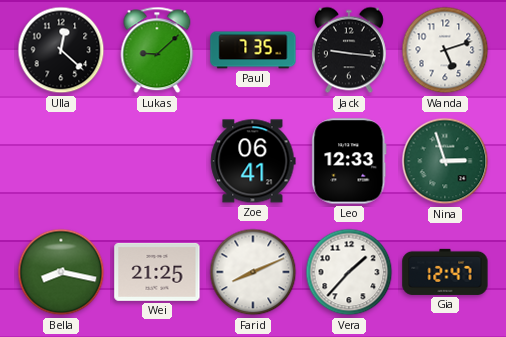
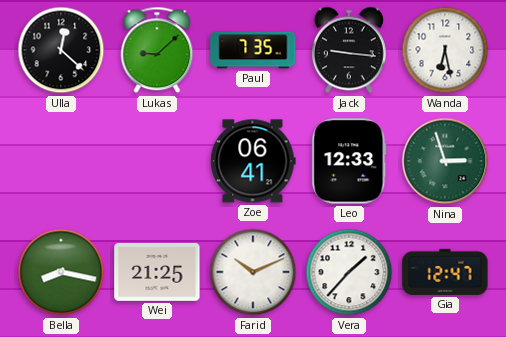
Wanda: 5:12 -> 6:28 (445, 50)
Farid: 8:11 -> 10:11 (253, 272)
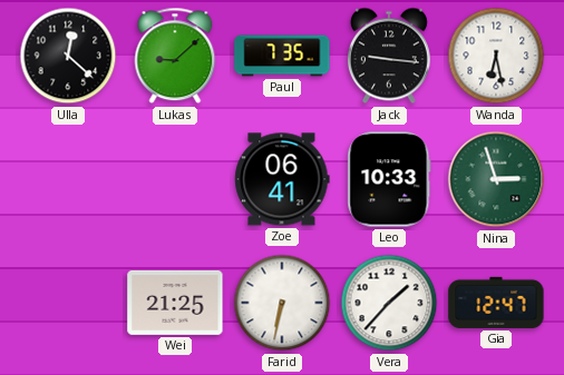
Leo: 12:33 -> 10:33 (389, 179)
Bella: 8:17 -> none (61, 272)
Farid: 10:11 -> 6:32 (282, 303)
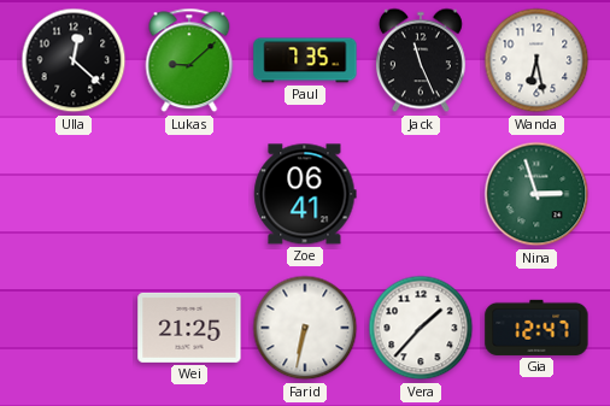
Jack: 9:16 -> 11:26 (421, 60)
Leo: 10:33 -> none (389, 179)
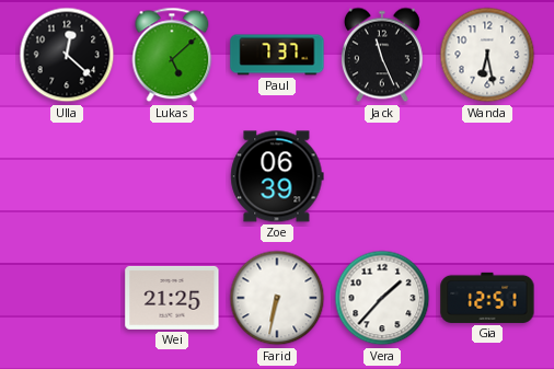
Lukas: 9:08 -> 5:08 (172, 55)
Paul: 7:35 -> 7:37 (277, 55)
Zoe: 06:41 -> 06:39 (277, 176)
Nina: 2:57 -> none (536, 194)
Gia: 12:47 -> 12:51 (487, 298)
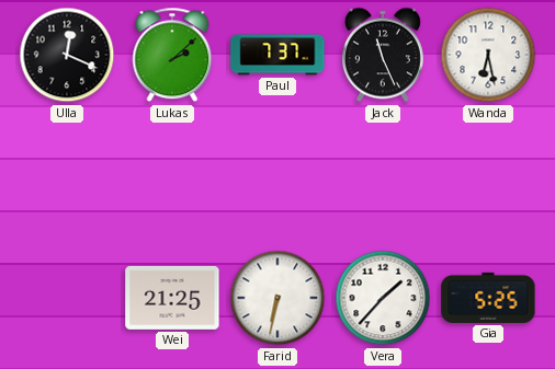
Ulla: 12:22 -> 12:19 (67, 55)
Lukas: 5:08 -> 2:08 (172, 55)
Zoe: 06:39 -> none (277, 176)
Gia: 12:51 -> 5:25 (488, 298)
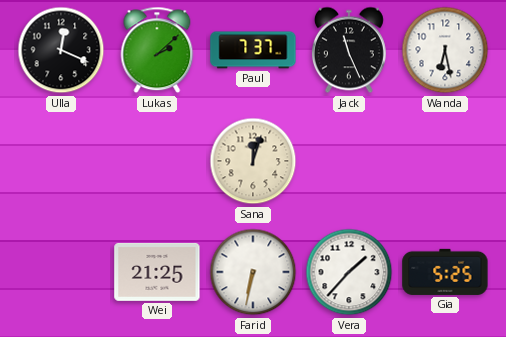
Sana: none -> 12:03 (253, 161)
